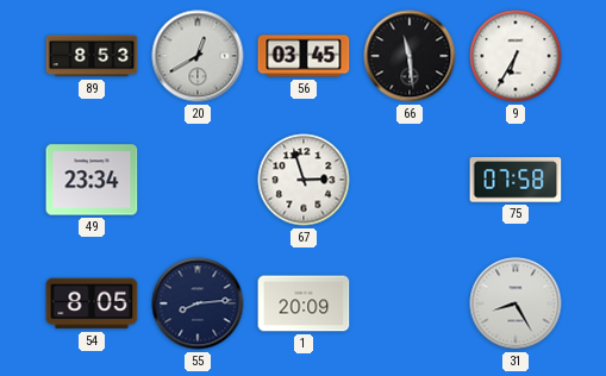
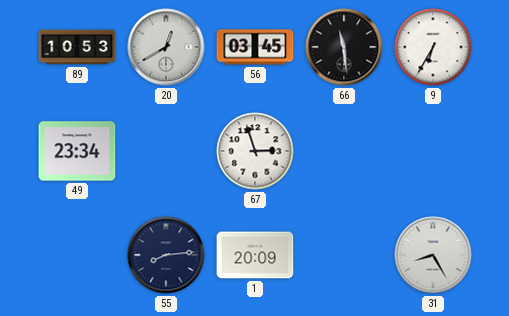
89: 8:53 -> 10:53 (77, 47)
75: 07:58 -> none (516, 180)
54: 8:05 -> none (92, 303)
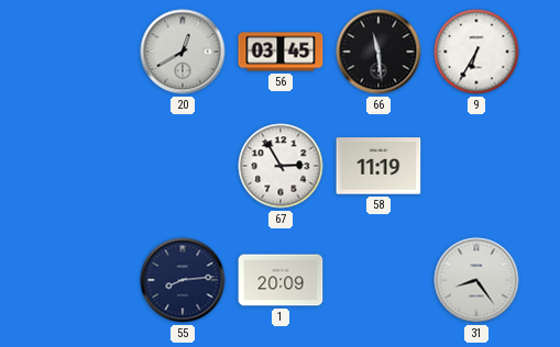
89: 10:53 -> none (77, 47)
49: 23:34 -> none (77, 151)
67: 2:57 -> 2:55 (281, 166)
58: none -> 11:19 (378, 166)
31: 8:25 -> 8:24 (476, 280)
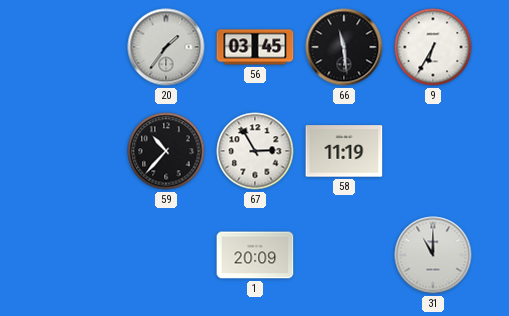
20: 12:40 -> 1:36 (166, 47)
59: none -> 10:37 (166, 151)
55: 8:14 -> none (183, 280)
31: 8:24 -> 11:00 (433, 255)
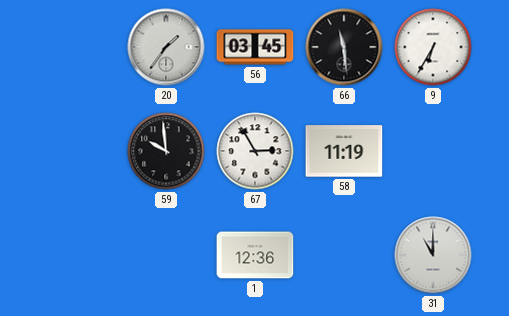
59: 10:37 -> 9:59 (166, 151)
1: 20:09 -> 12:36 (255, 255)
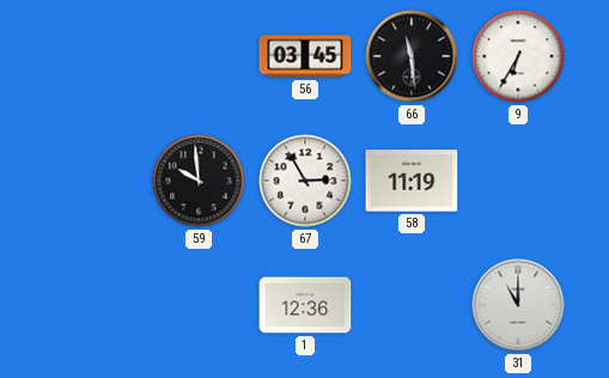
20: 1:36 -> none (166, 47)
